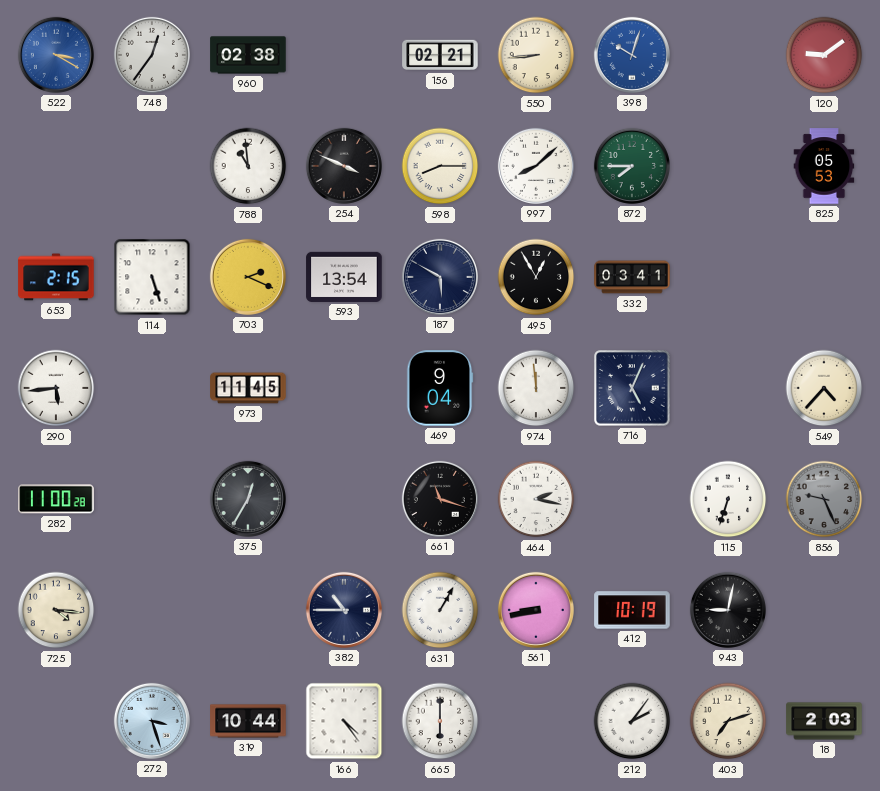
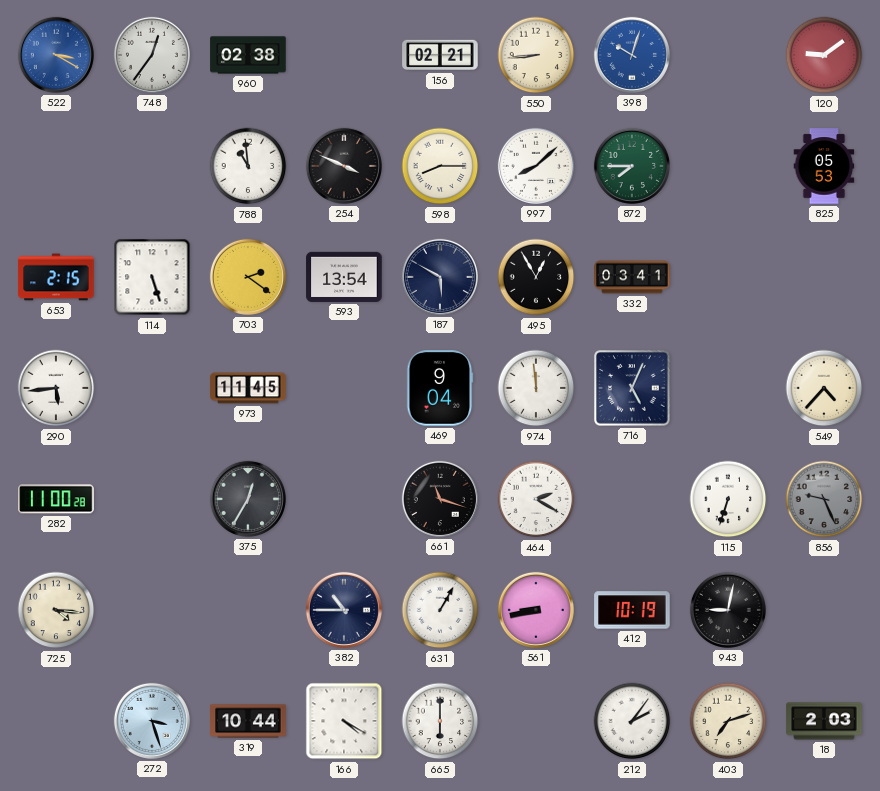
703: 2:19 -> 2:21 (248, 277)
464: 2:17 -> 2:20 (536, 499)
166: 4:24 -> 4:20 (344, 721)
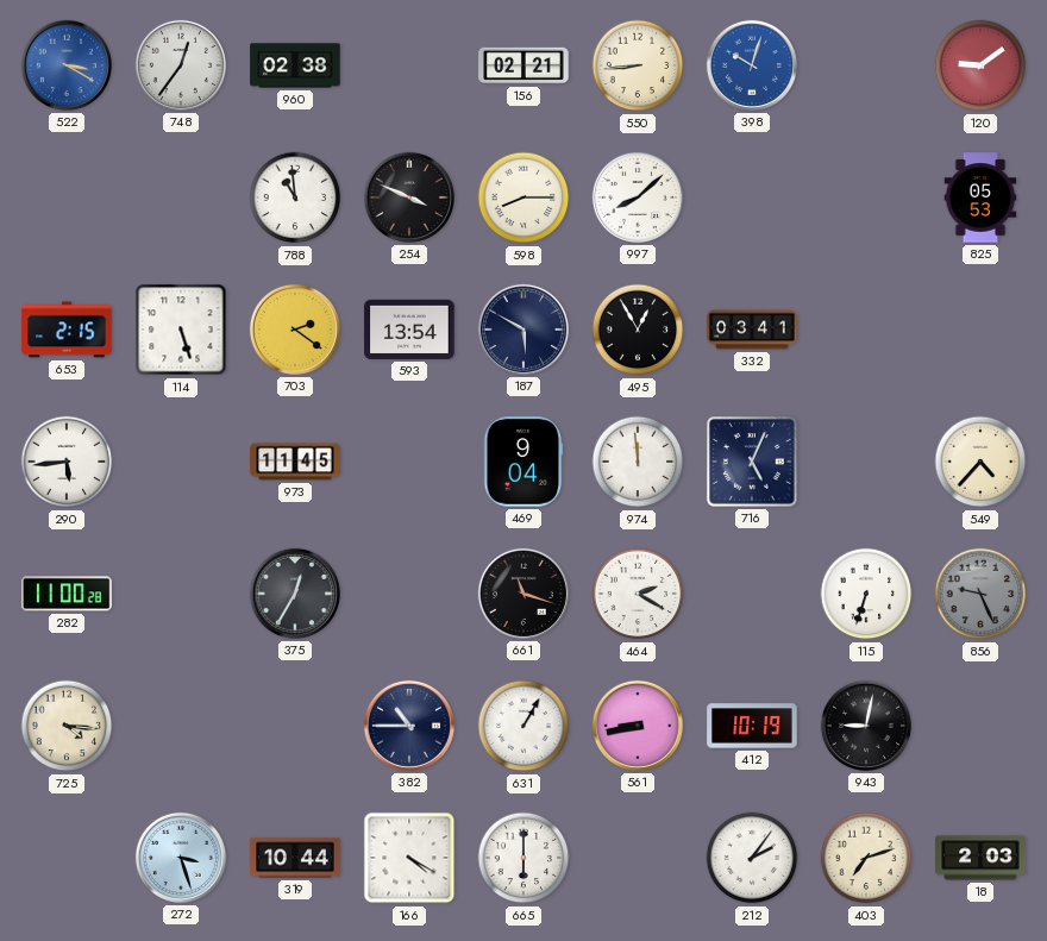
872: 7:45 -> none (632, 166)
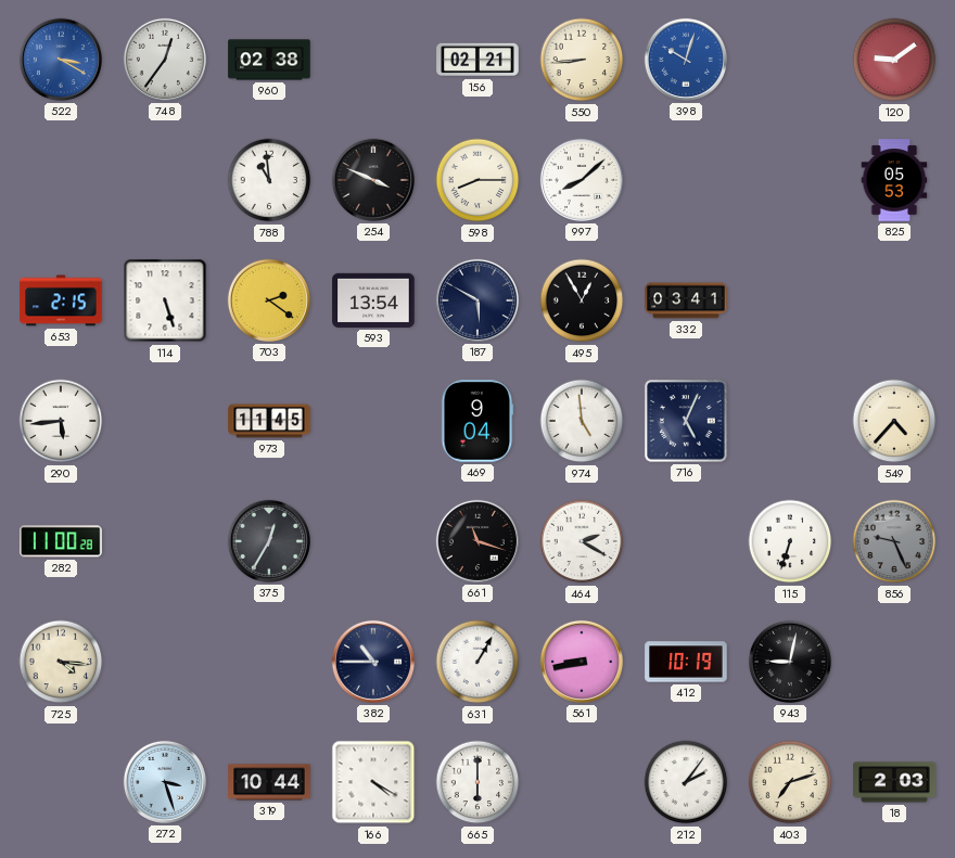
974: 11:59 -> 4:59 (582, 421)
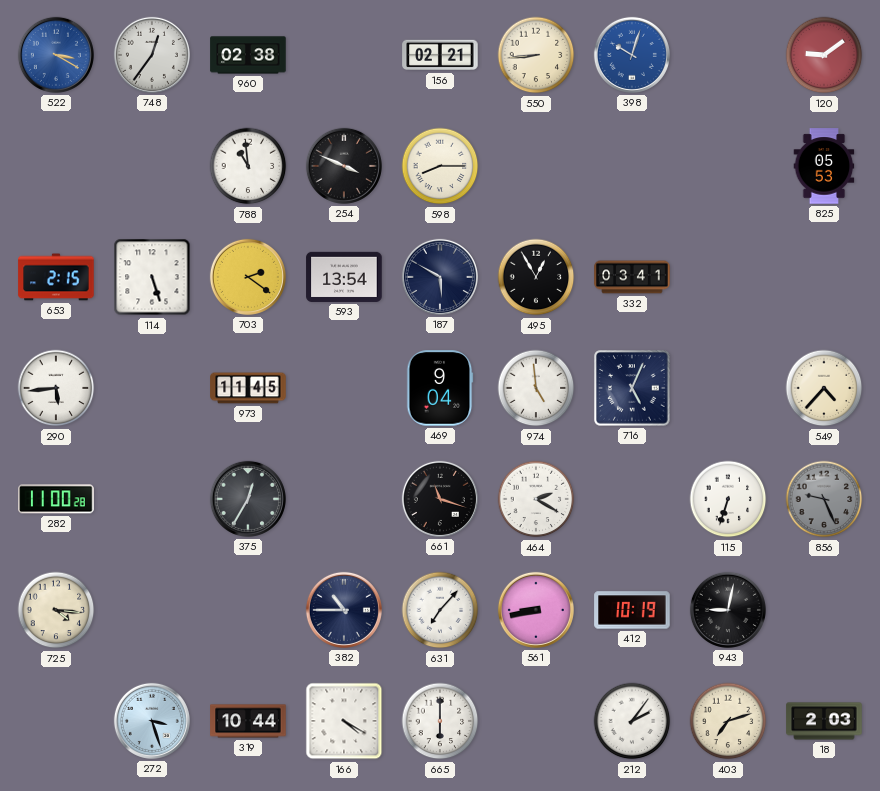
997: 8:08 -> none (582, 180)
631: 1:05 -> 7:07 (440, 610)
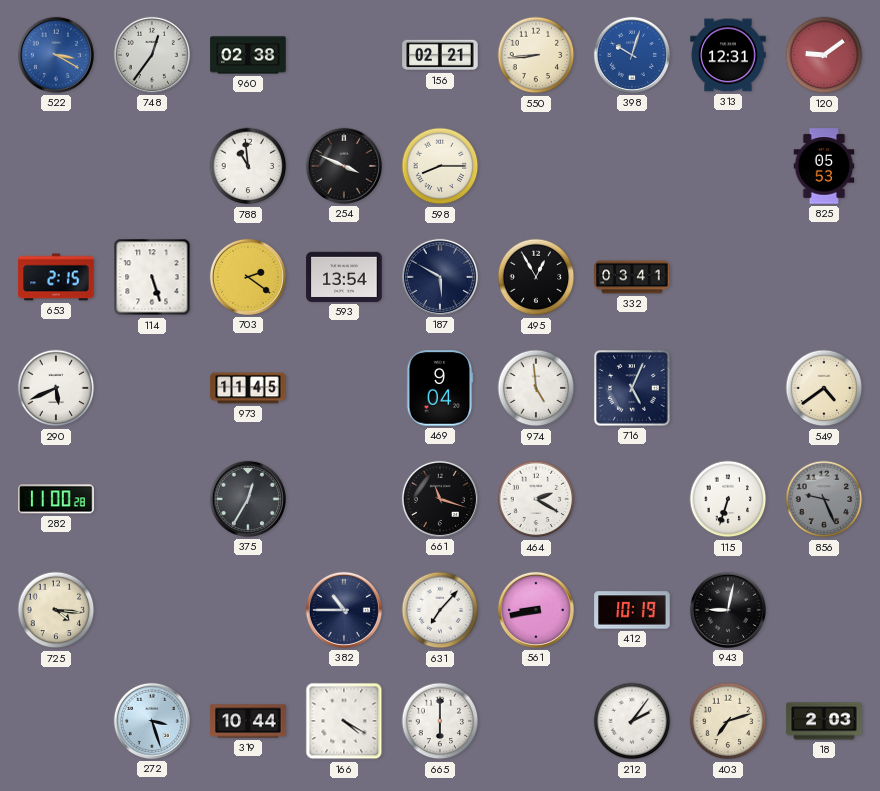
313: none -> 12:31 (728, 55)
290: 5:44 -> 5:41 (56, 388)
549: 4:37 -> 4:39 (824, 388)
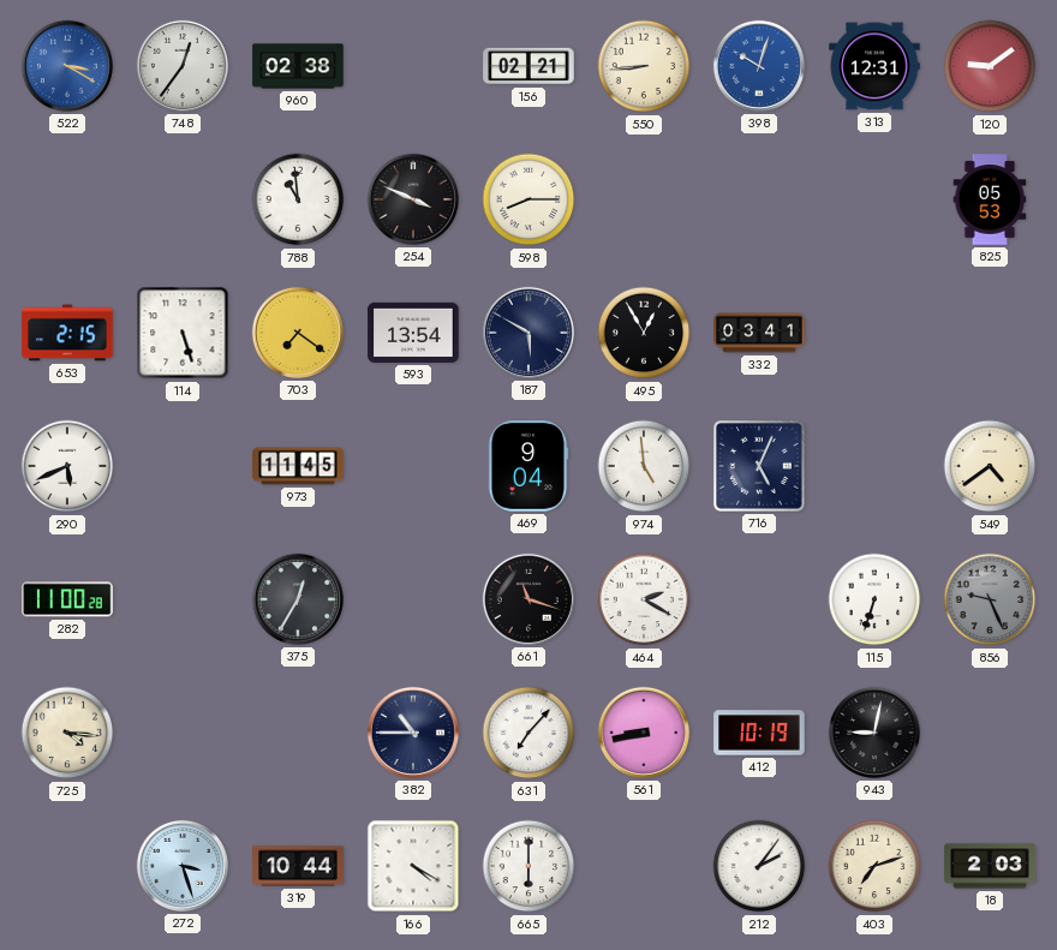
703: 2:21 -> 7:21 (298, 333)
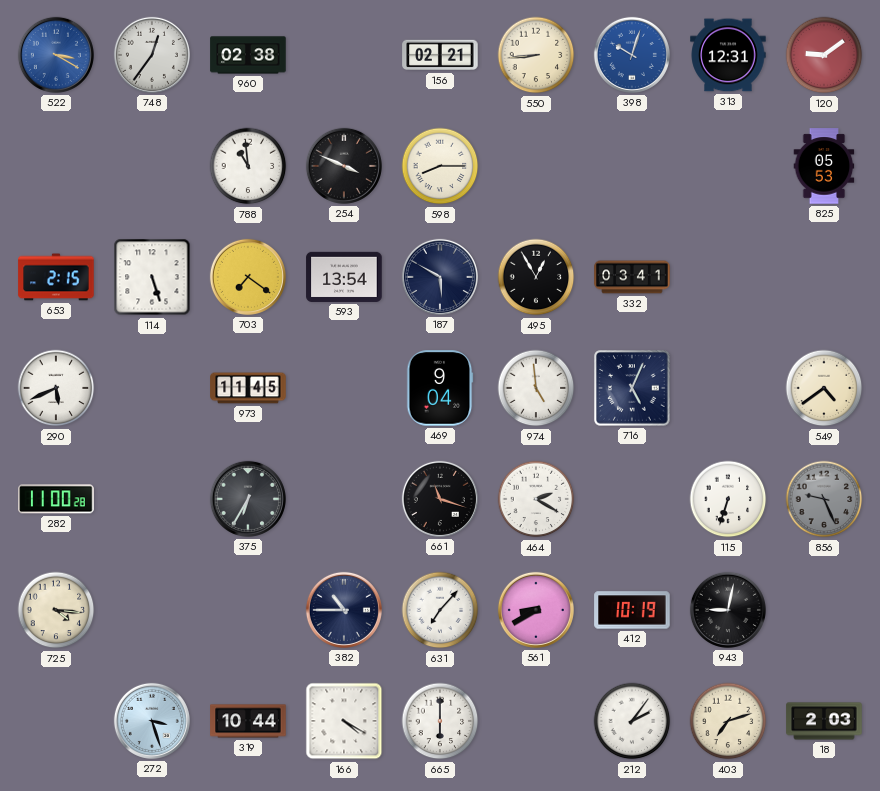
375: 12:35 -> 6:35 (248, 499)
561: 8:43 -> 8:40 (536, 610)
